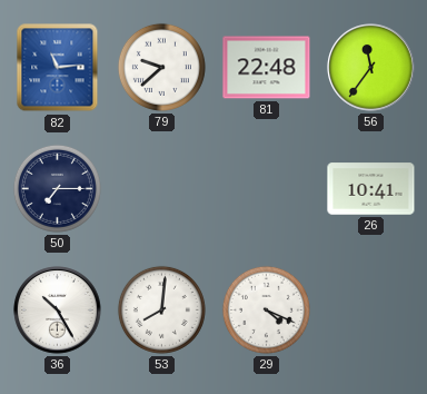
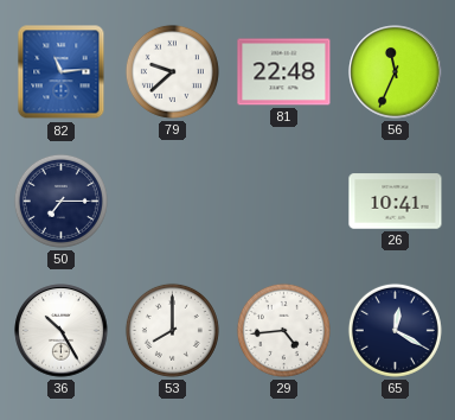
56: 11:36 -> 11:34 (396, 72)
53: 8:01 -> 8:00 (172, 330)
29: 4:19 -> 4:44 (283, 330)
65: none -> 12:20 (395, 330)
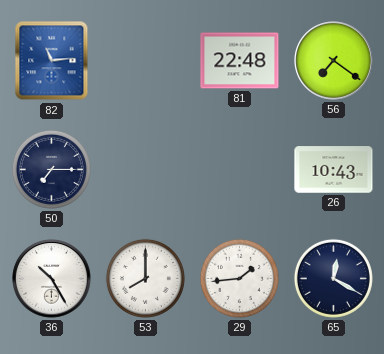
79: 9:38 -> none (172, 71)
56: 11:34 -> 7:21 (334, 61)
26: 10:41 -> 10:43 (334, 170)
29: 4:44 -> 1:44 (239, 278)
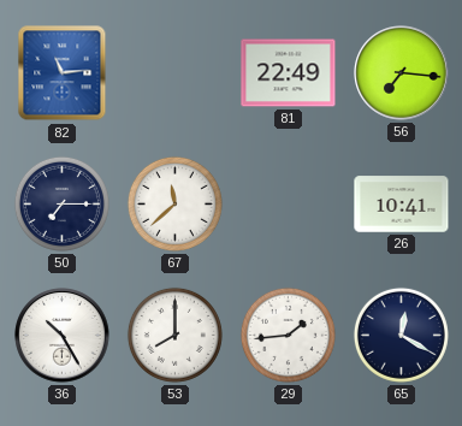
81: 22:48 -> 22:49 (289, 73)
56: 7:21 -> 7:16 (402, 73)
67: none -> 11:38 (174, 203)
26: 10:43 -> 10:41 (402, 205)
